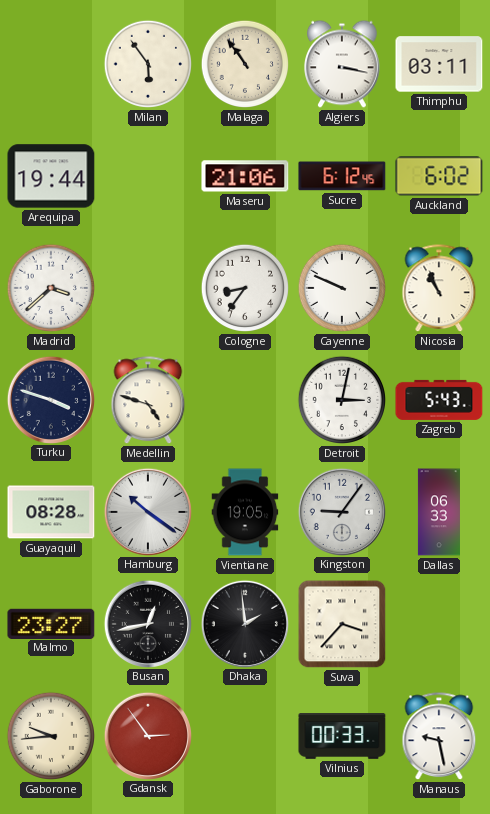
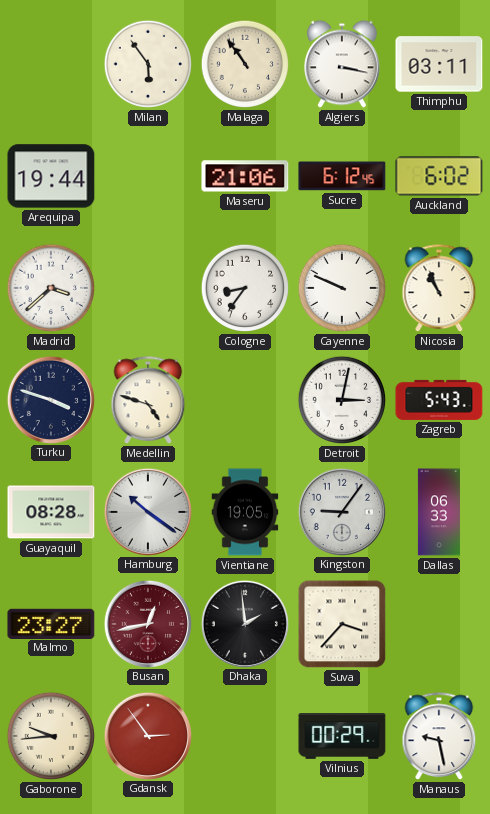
Busan dial: black -> burgundy (147, 623)
Vilnius: 00:33 -> 00:29 (342, 736)
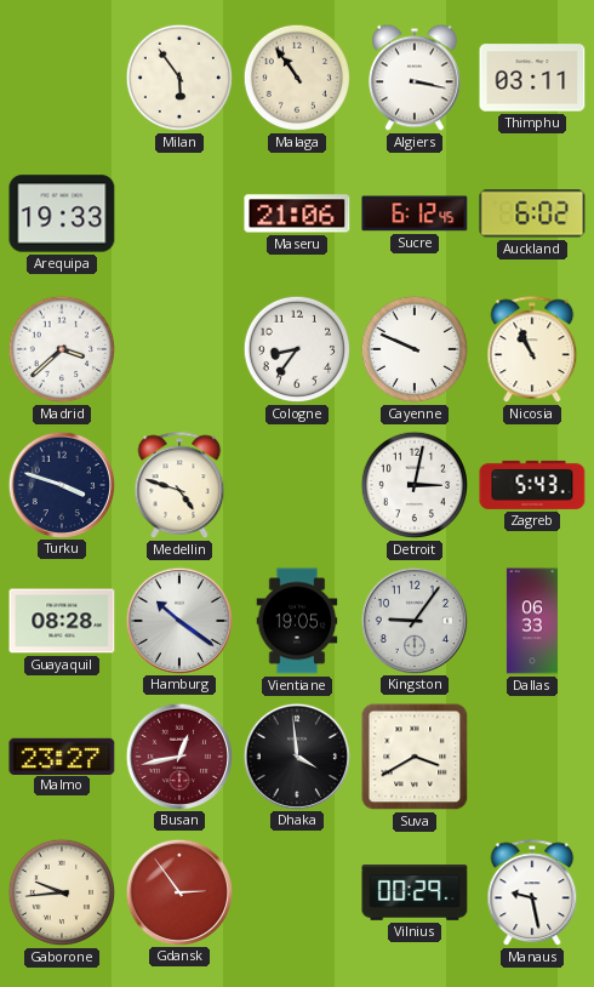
Arequipa: 19:44 -> 19:33 (62, 213)
Dhaka: 1:59 -> 3:59 (296, 755)
Suva: 3:37 -> 3:40 (415, 757)
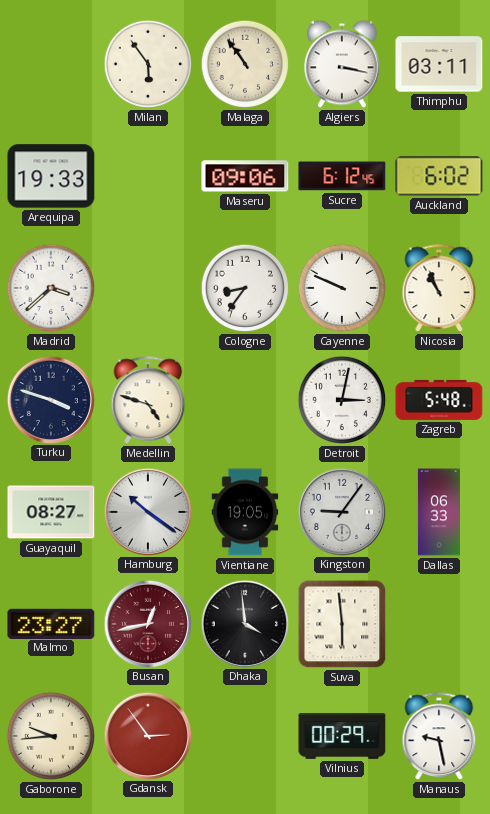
Maseru: 21:06 -> 09:06 (245, 176)
Zagreb: 5:43 -> 5:48 (439, 400)
Guayaquil: 08:28 -> 08:27 (51, 512)
Suva: 3:40 -> 5:59 (342, 624)
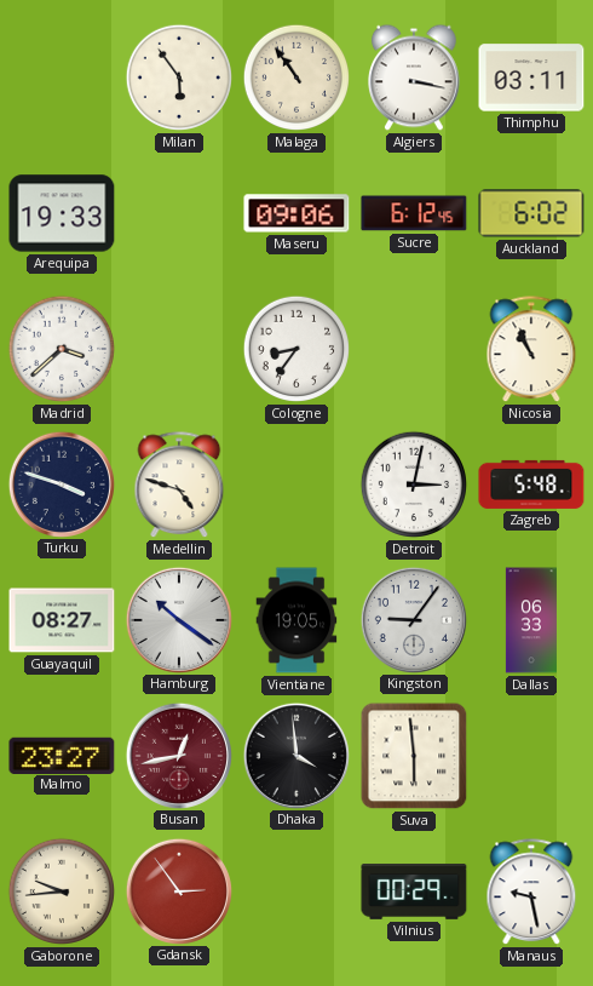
Cayenne: 9:49 -> none (342, 288)
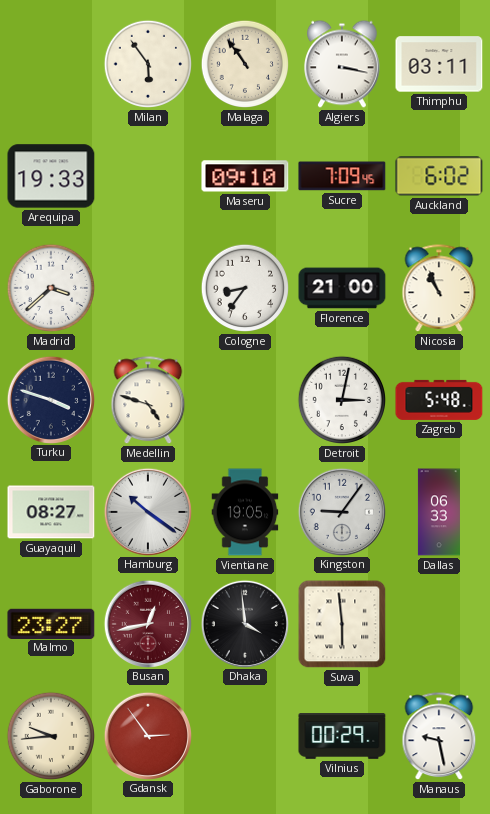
Maseru: 09:06 -> 09:10 (245, 176)
Sucre: 6:12 -> 7:09 (342, 176)
Florence: none -> 21:00 (342, 288)
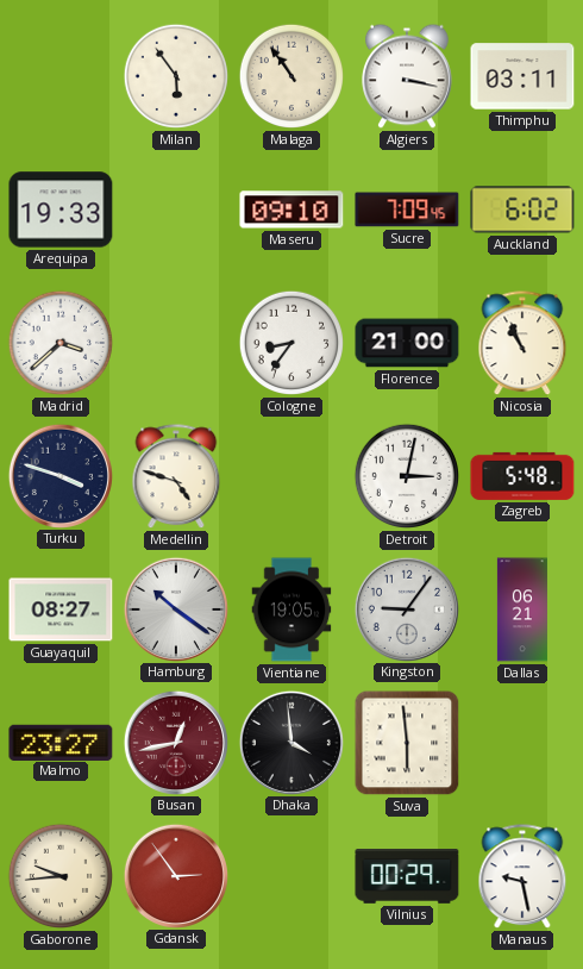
Dallas: 06:33 -> 06:21 (522, 609)
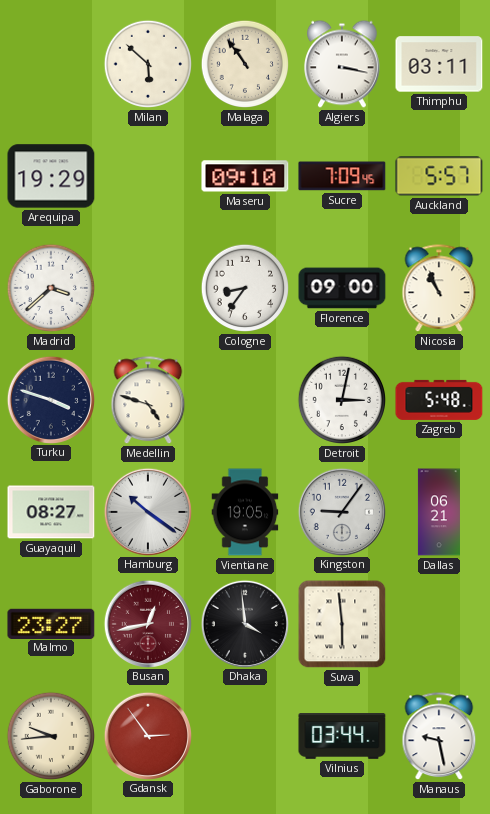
Milan: 5:54 -> 5:52 (148, 64)
Arequipa: 19:33 -> 19:29 (51, 176)
Auckland: 6:02 -> 5:57 (439, 176)
Florence: 21:00 -> 09:00 (342, 288)
Vilnius: 00:29 -> 03:44 (342, 736)
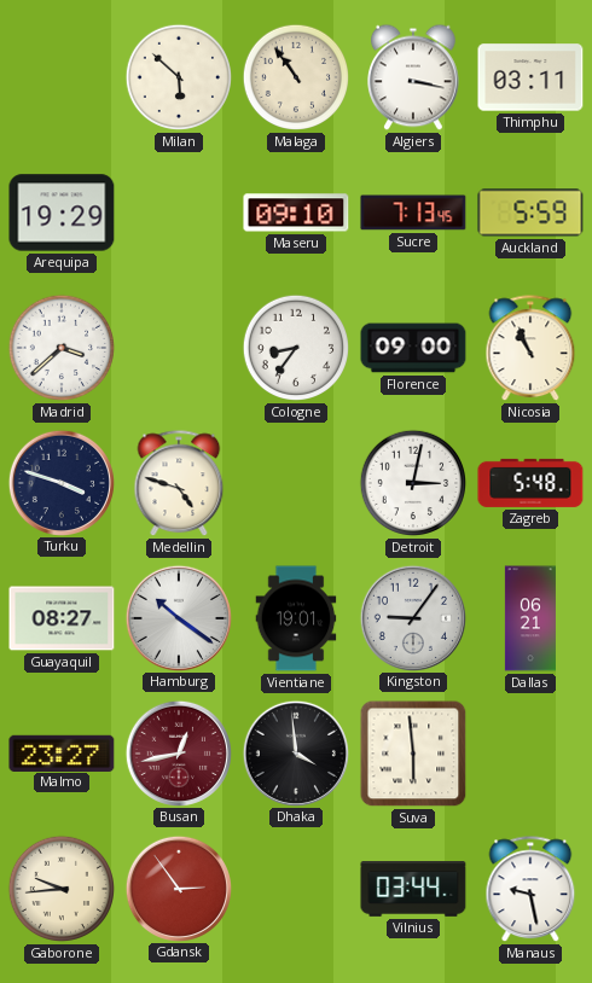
Sucre: 7:09 -> 7:13 (413, 213)
Auckland: 5:57 -> 5:59 (530, 213)
Vientiane: 19:05 -> 19:01 (296, 618)
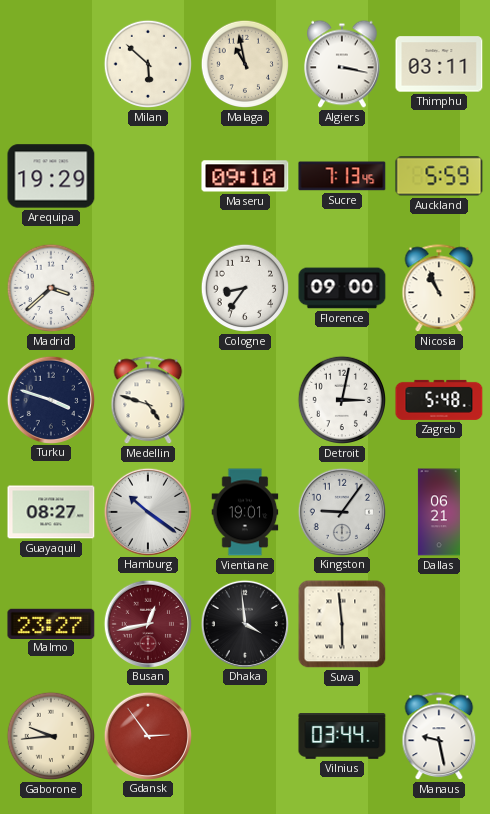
Malaga: 10:54 -> 10:58 (245, 64)
